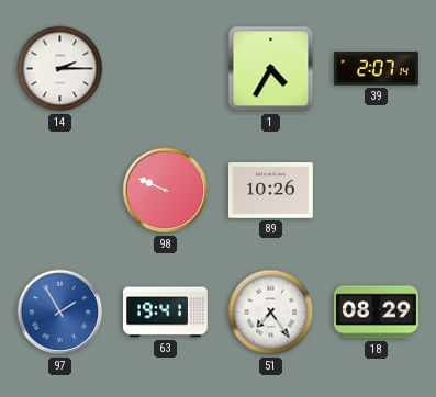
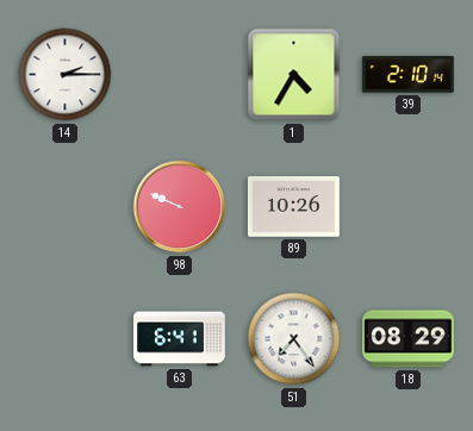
39: 2:07 -> 2:10 (407, 75)
97: 1:55 -> none (60, 313)
63: 19:41 -> 6:41 (180, 339)
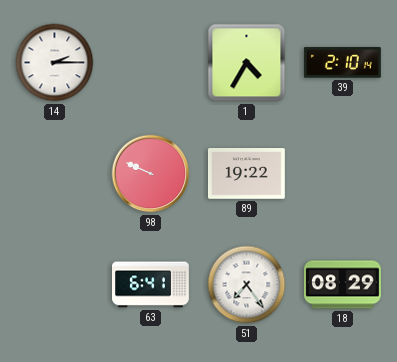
89: 10:26 -> 19:22 (247, 174)
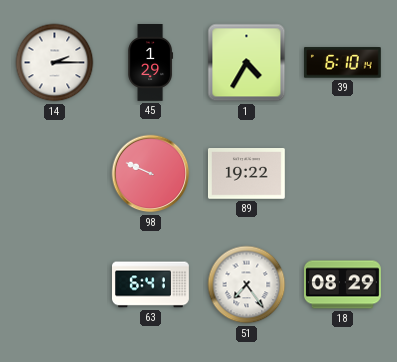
45: none -> 1:29 (151, 63)
39: 2:10 -> 6:10 (342, 63)
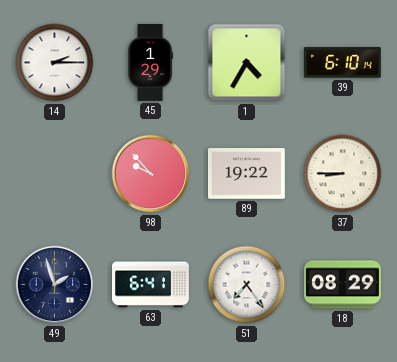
98: 9:49 -> 9:53 (151, 174)
37: none -> 8:45 (343, 174)
49: none -> 1:57 (55, 285)
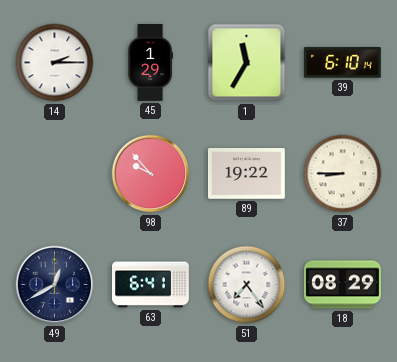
1: 4:35 -> 11:35 (247, 63)
49: 1:57 -> 12:40 (55, 285)
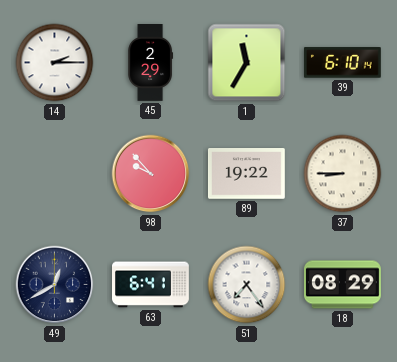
45: 1:29 -> 2:29 (151, 63)
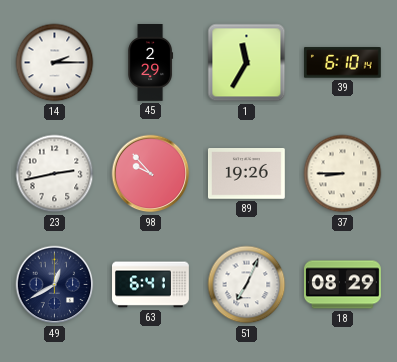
23: none -> 2:43 (55, 174)
89: 19:22 -> 19:26 (247, 174)
51: 7:24 -> 7:04 (247, 285)
